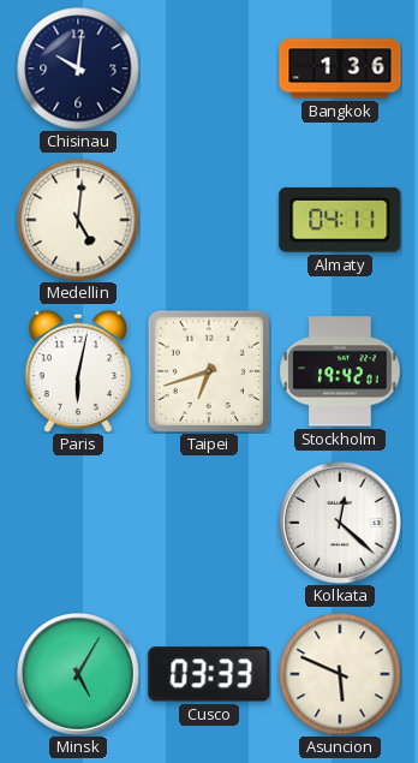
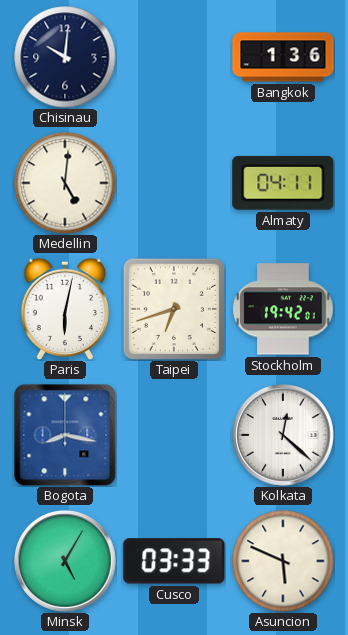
Bogota: none -> 8:17 (65, 435)
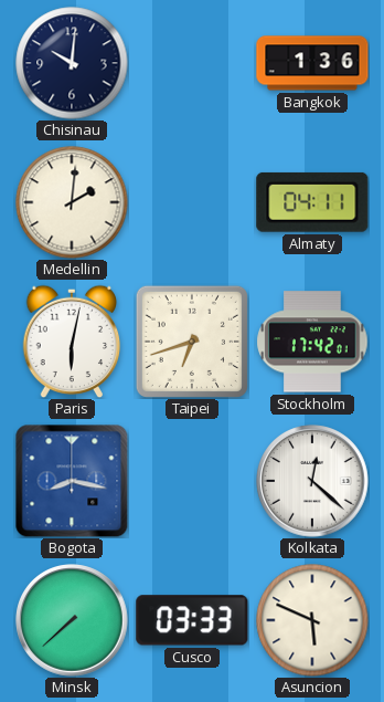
Medellin: 5:01 -> 2:01 (72, 202)
Stockholm: 19:42 -> 17:42 (312, 342)
Minsk: 5:05 -> 7:38 (72, 620)
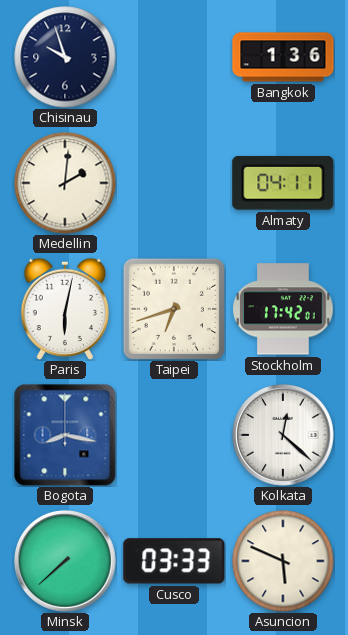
Chisinau: 10:01 -> 9:57 (65, 57)
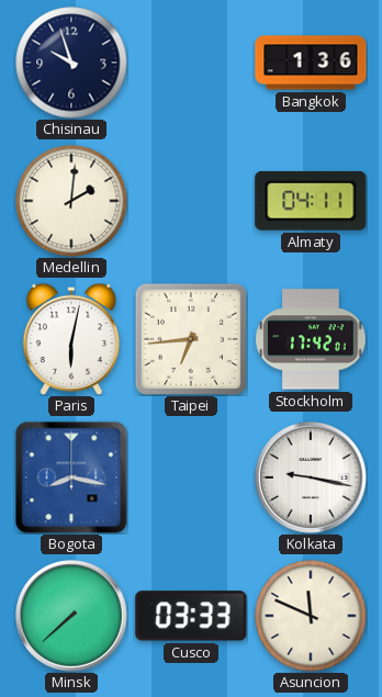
Taipei: 6:42 -> 6:44 (191, 339)
Kolkata: 12:22 -> 9:17 (311, 477)
Asuncion: 5:49 -> 11:49 (311, 616)
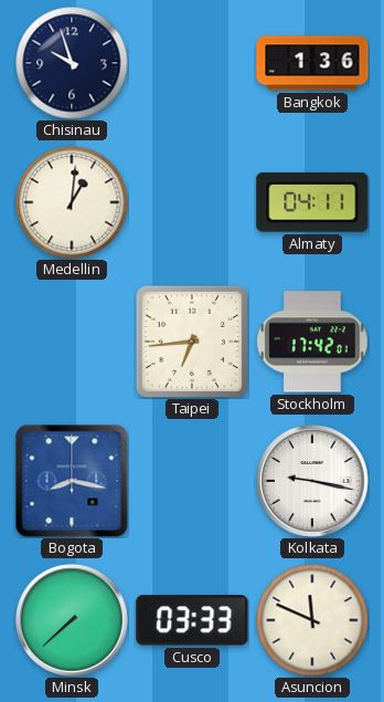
Medellin: 2:01 -> 1:01 (72, 202)
Paris: 6:02 -> none (71, 339)
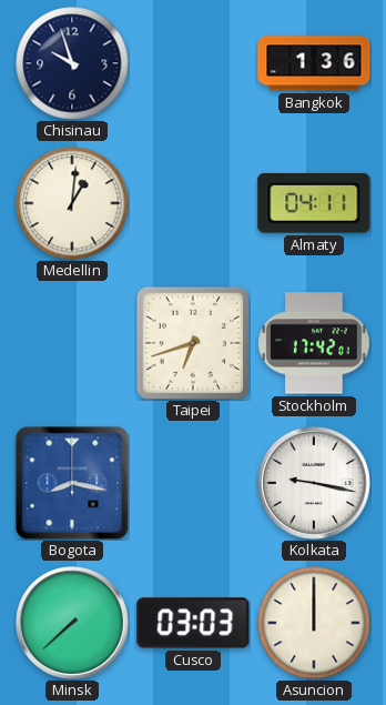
Taipei: 6:44 -> 6:42 (193, 343)
Cusco: 03:33 -> 03:03 (193, 623)
Asuncion: 11:49 -> 12:00 (314, 623)
